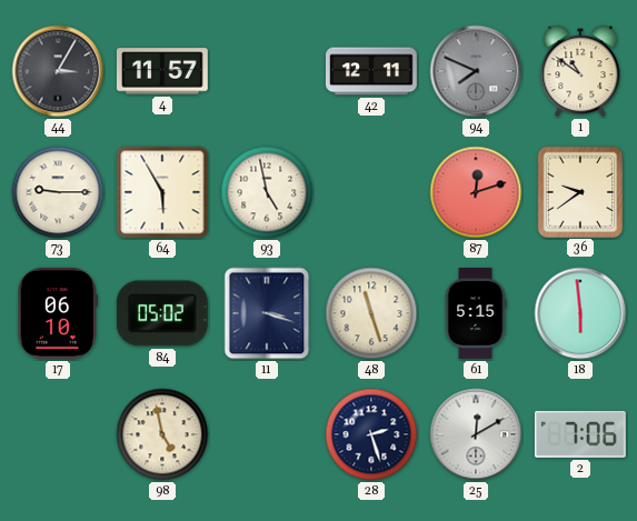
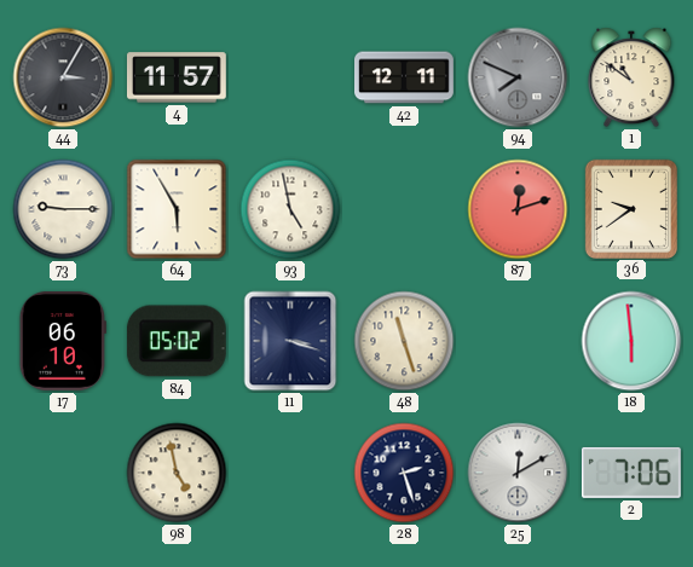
61: 5:15 -> none (476, 314)
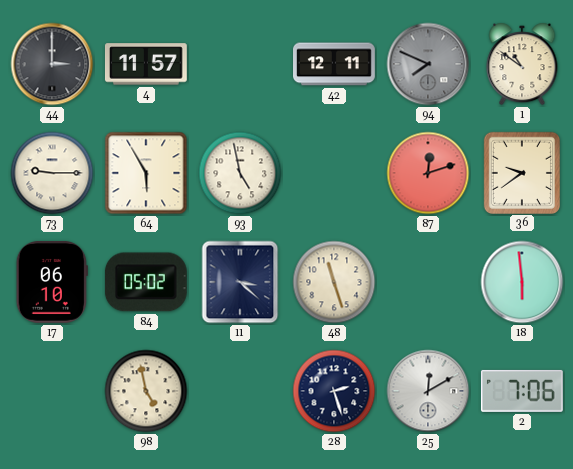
44: 3:05 -> 3:00 (52, 64)
11: 3:18 -> 3:22 (240, 282)
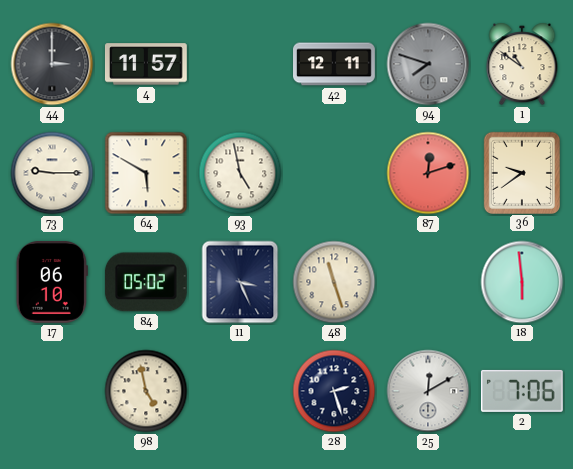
94: 7:49 -> 7:48 (428, 64)
64: 5:55 -> 5:50 (146, 173)
11: 3:22 -> 3:26 (240, 282)
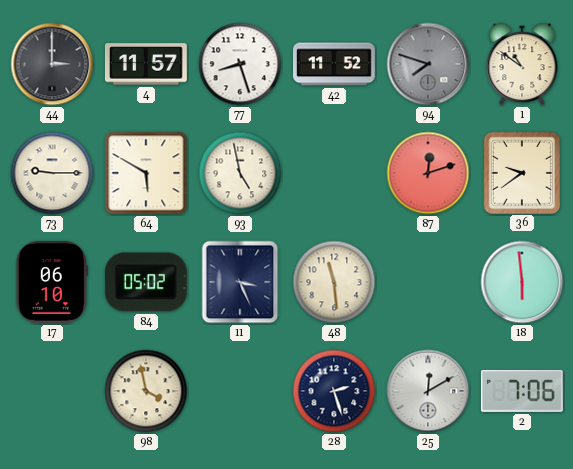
77: none -> 8:27 (240, 64)
42: 12:11 -> 11:52 (335, 64)
48: 11:27 -> 11:29 (334, 282)
98: 4:58 -> 3:58 (146, 391)
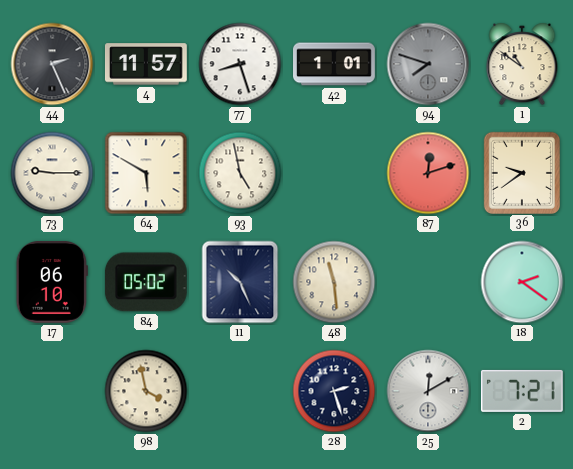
44: 3:00 -> 2:26 (52, 64)
42: 11:52 -> 1:01 (335, 64)
11: 3:26 -> 10:26 (240, 282)
18: 5:59 -> 2:21 (522, 282)
2: 7:06 -> 7:21 (522, 391)
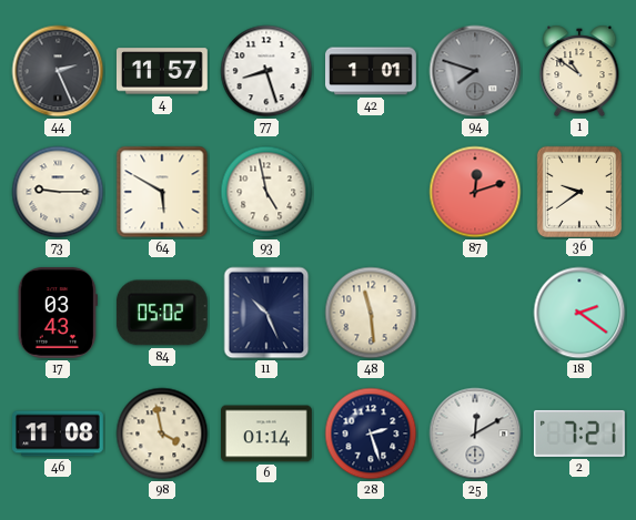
17: 06:10 -> 03:43 (58, 313)
46: none -> 11:08 (59, 434)
6: none -> 01:14 (267, 434)
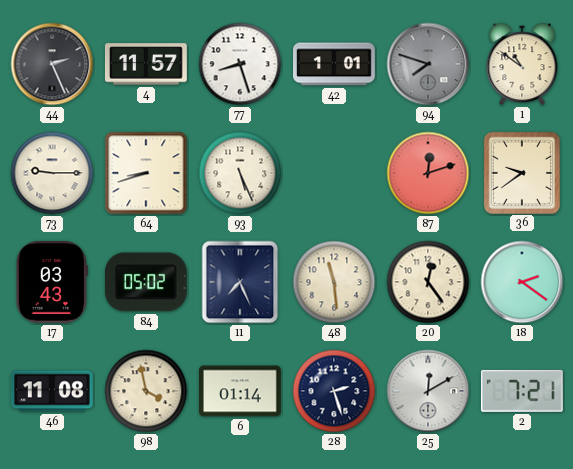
64: 5:50 -> 8:42 (146, 173)
93: 4:58 -> 5:26 (240, 173)
11: 10:26 -> 7:26 (240, 282)
20: none -> 12:24 (428, 282)
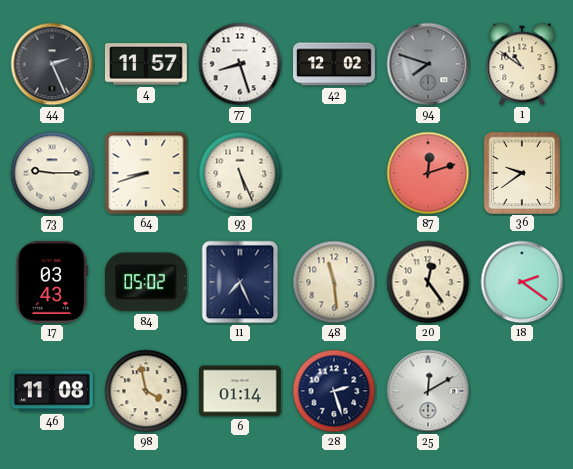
42: 1:01 -> 12:02 (335, 64)
2: 7:21 -> none (522, 391)
